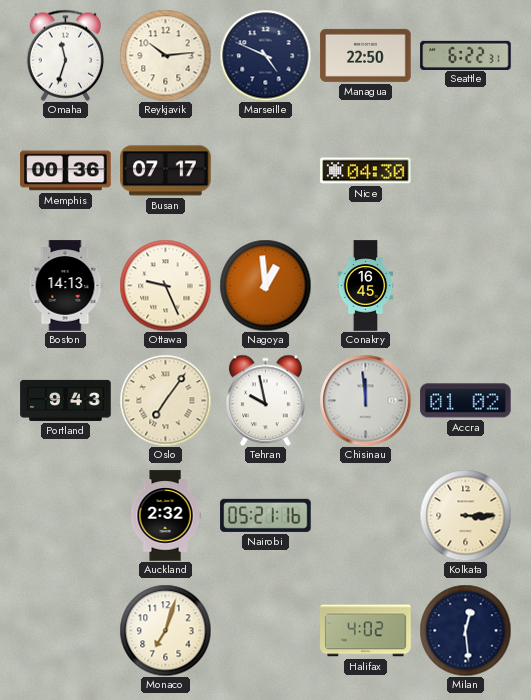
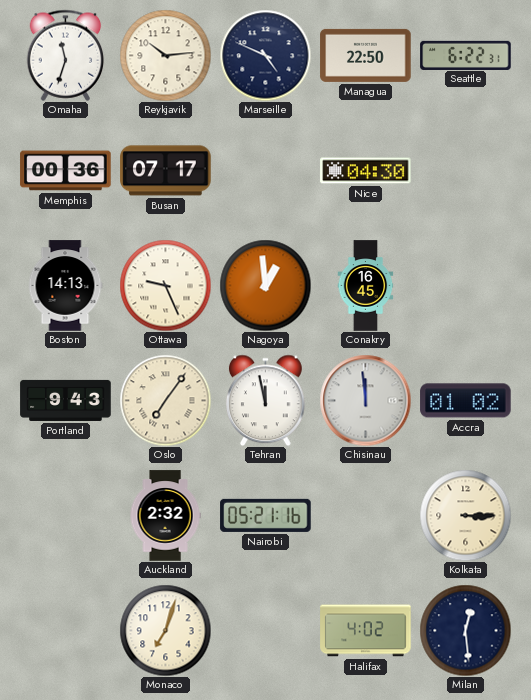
Tehran: 9:58 -> 11:58 (266, 400)
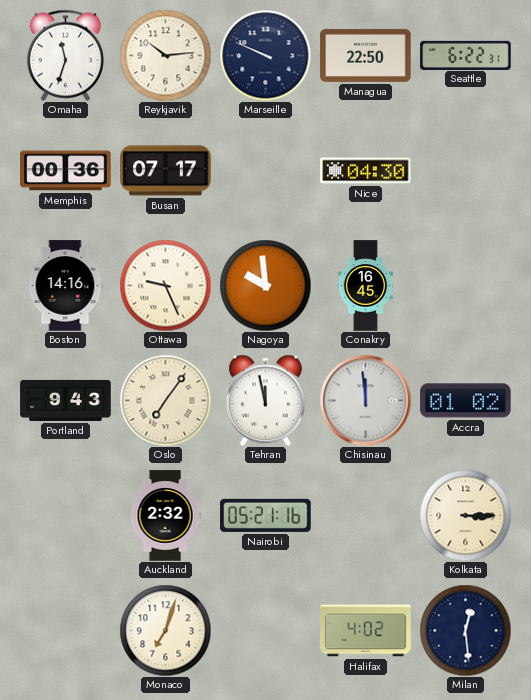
Marseille: 4:49 -> 9:49 (265, 55)
Boston: 14:13 -> 14:16 (65, 286)
Nagoya: 12:59 -> 9:59 (265, 285)
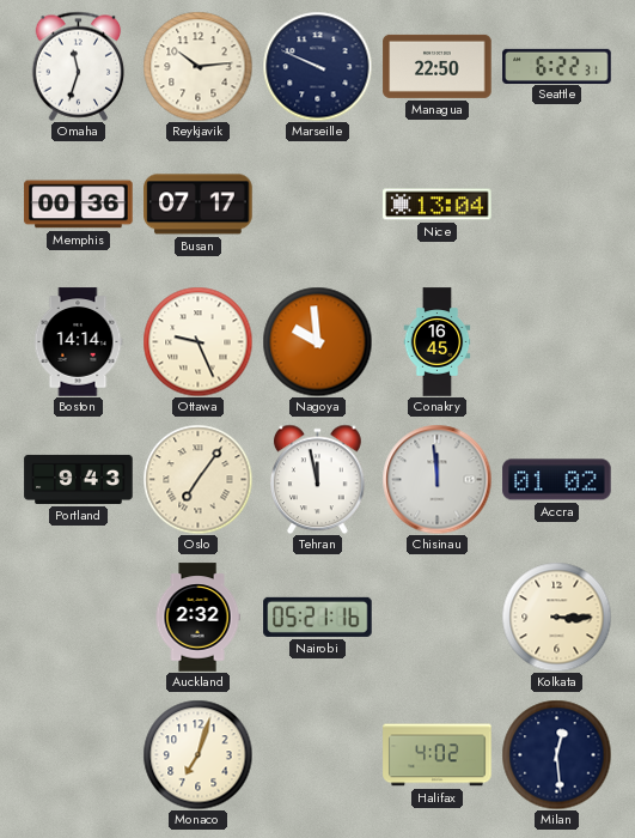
Nice: 04:30 -> 13:04 (438, 205)
Boston: 14:16 -> 14:14 (78, 342)
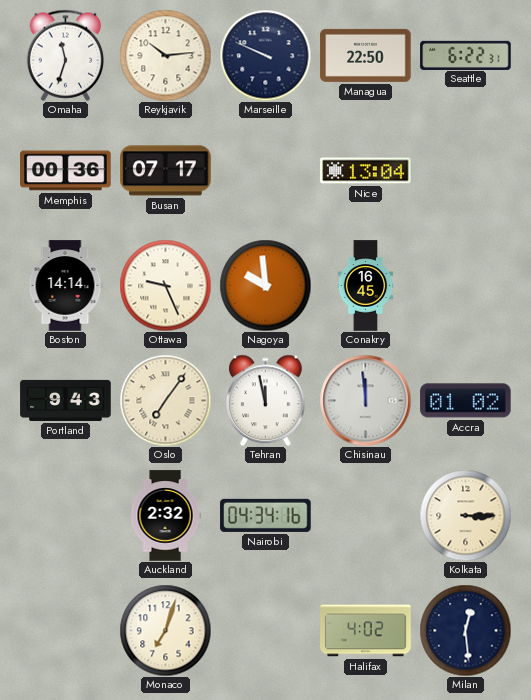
Nairobi: 05:21 -> 04:34 (266, 515)
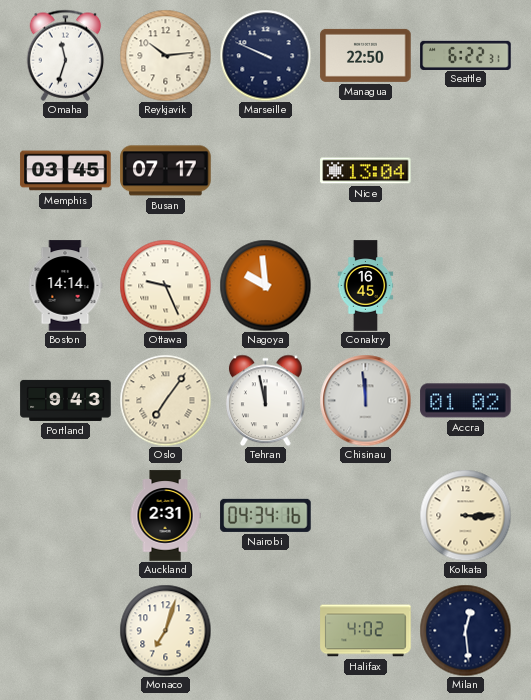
Memphis: 00:36 -> 03:45 (66, 171)
Auckland: 2:32 -> 2:31 (165, 516)
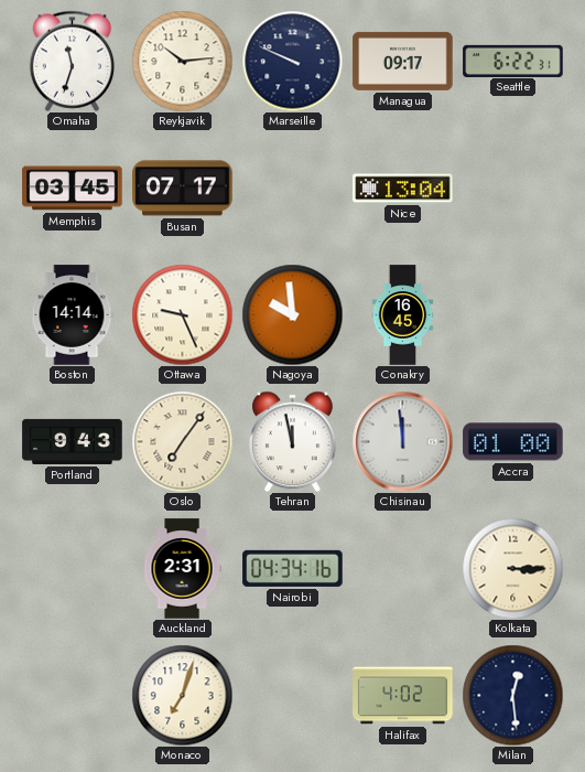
Managua: 22:50 -> 09:17 (403, 61)
Accra: 01:02 -> 01:00 (513, 442)
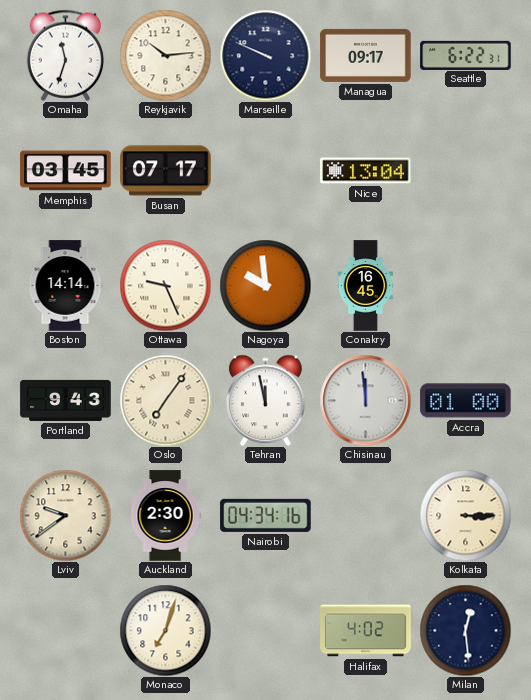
Lviv: none -> 9:39 (65, 515)
Auckland: 2:31 -> 2:30 (165, 516)
